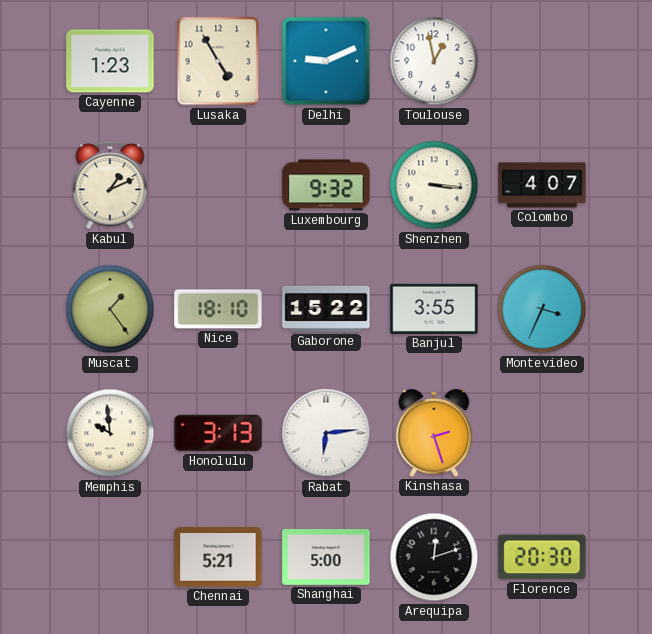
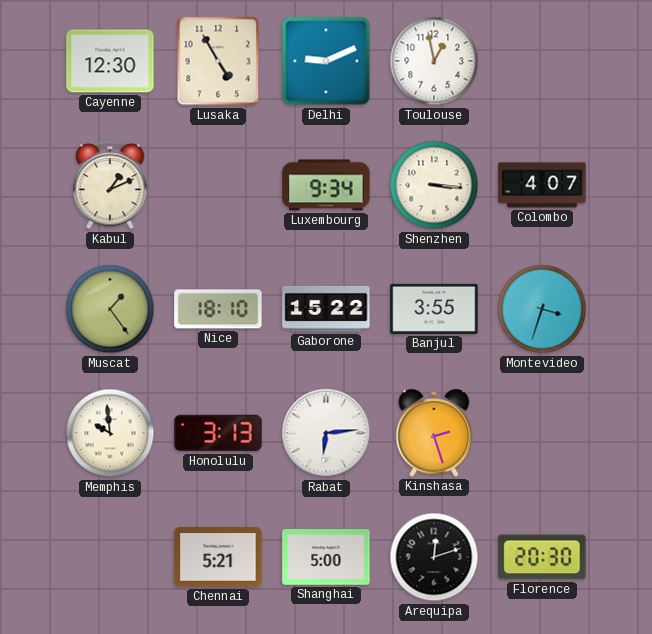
Cayenne: 1:23 -> 12:30 (110, 61)
Luxembourg: 9:32 -> 9:34 (326, 185)
Montevideo: 3:34 -> 3:33 (542, 309)
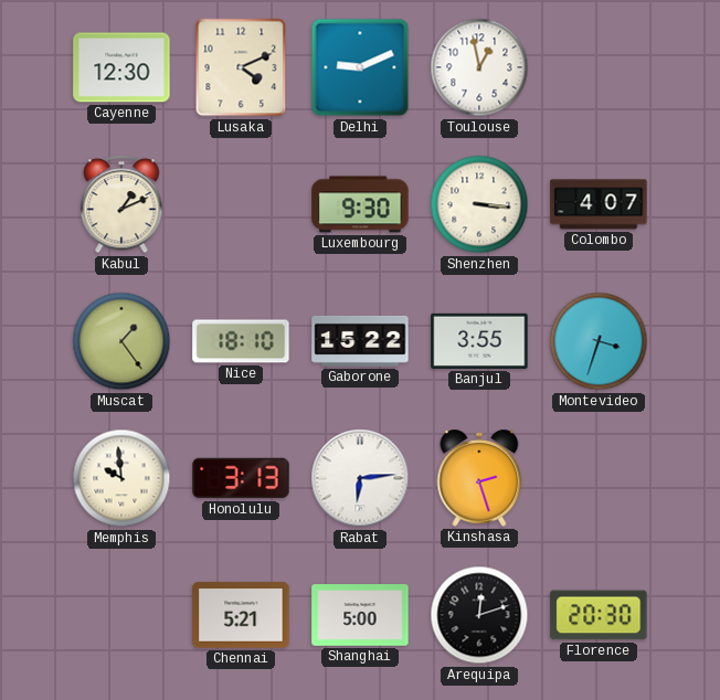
Lusaka: 4:55 -> 4:11 (241, 67)
Luxembourg: 9:34 -> 9:30 (360, 204)
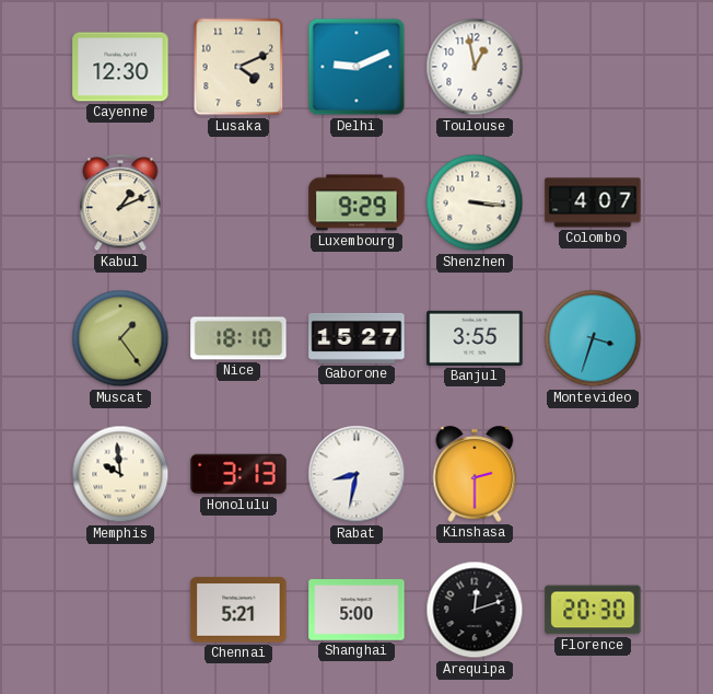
Luxembourg: 9:30 -> 9:29 (356, 203)
Gaborone: 15:22 -> 15:27 (356, 338)
Rabat: 6:14 -> 8:32 (356, 474)
Kinshasa: 2:27 -> 2:30 (475, 474)
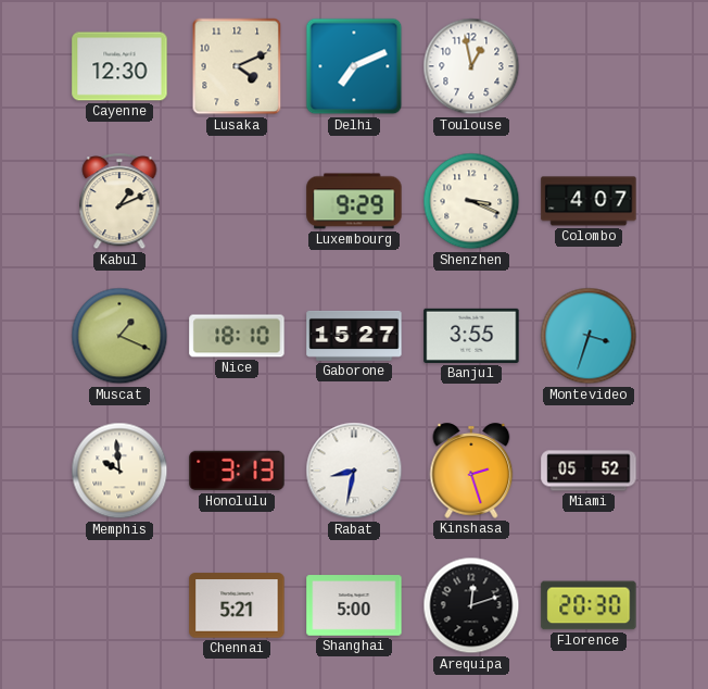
Delhi: 9:11 -> 7:11 (354, 66)
Shenzhen: 3:16 -> 3:19 (471, 201)
Muscat: 1:24 -> 1:19 (119, 336)
Kinshasa: 2:30 -> 2:27 (471, 471)
Miami: none -> 05:52 (589, 471)
